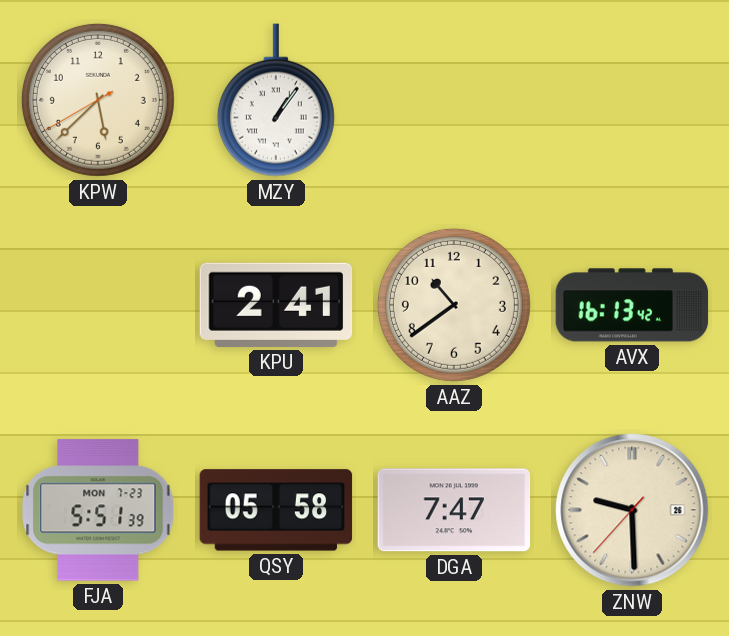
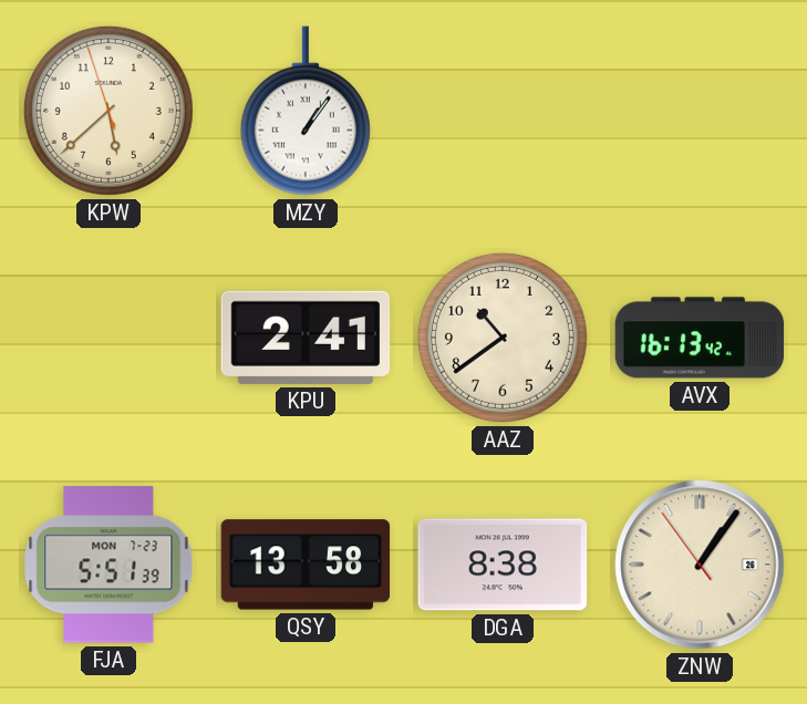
KPW: 5:37:40 -> 5:37:57 (108, 111)
QSY: 05:58 -> 13:58 (306, 565)
DGA: 7:47 -> 8:38 (503, 565)
ZNW: 9:29 -> 1:05 (700, 565)
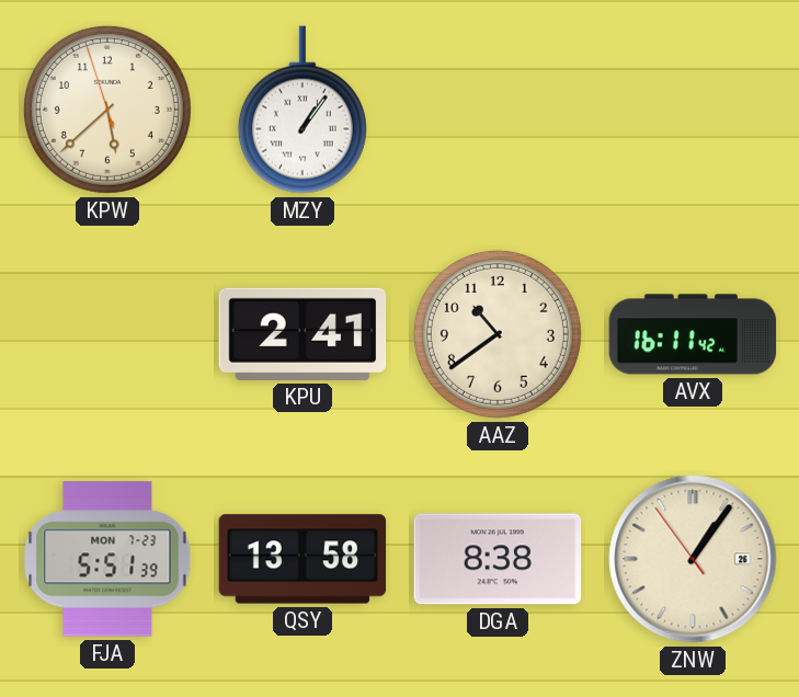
AVX: 16:13 -> 16:11 (693, 334)
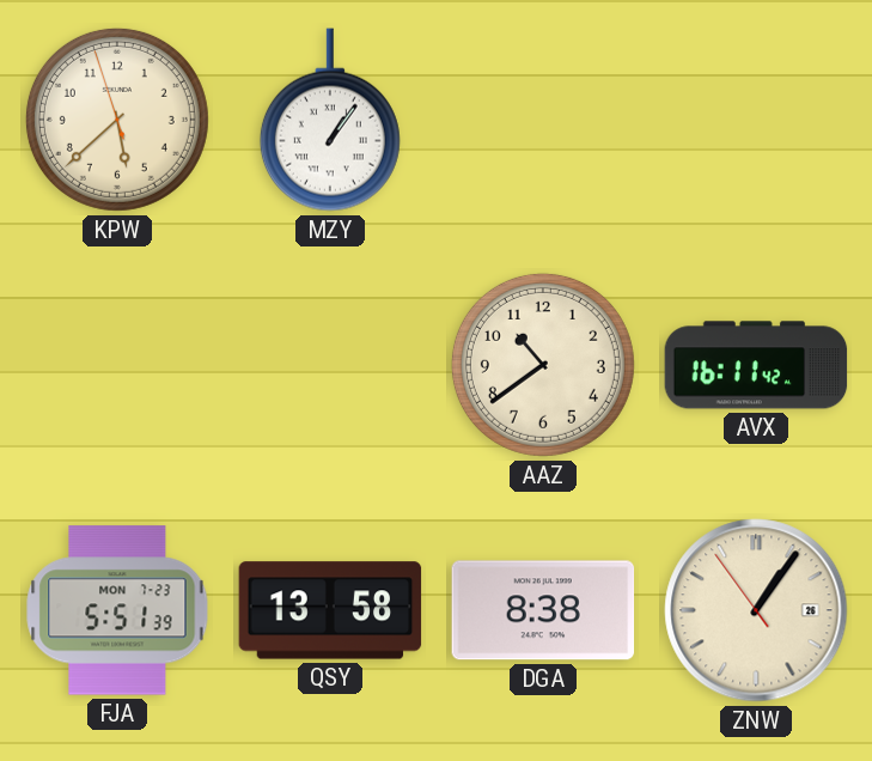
KPU: 2:41 -> none (303, 334)
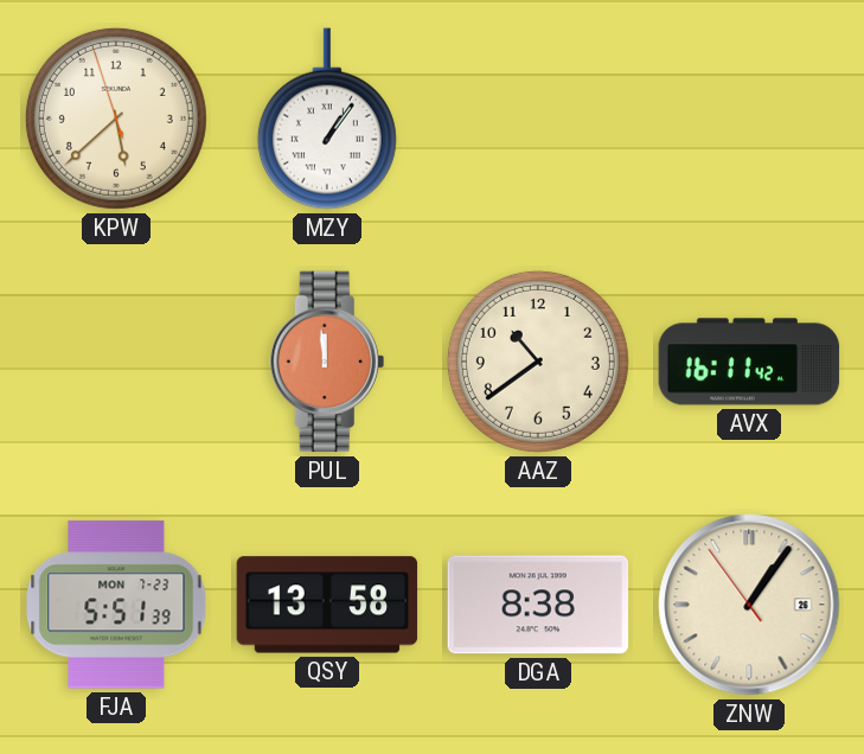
PUL: none -> 11:59 (327, 362)
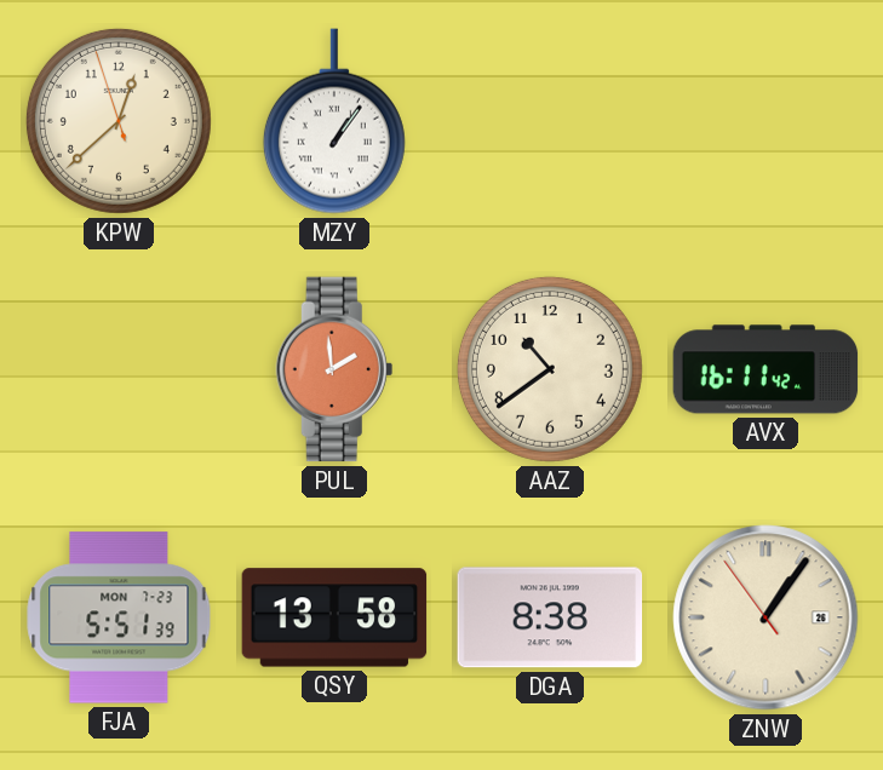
KPW: 5:37 -> 12:37 (119, 121)
PUL: 11:59 -> 1:59 (334, 369)
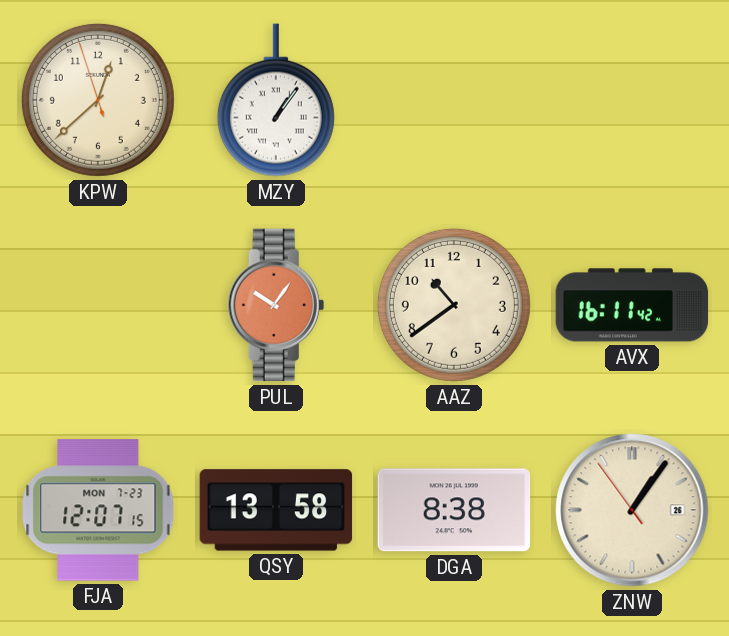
PUL: 1:59 -> 10:06 (276, 305)
FJA: 5:51 -> 12:07 (98, 510)
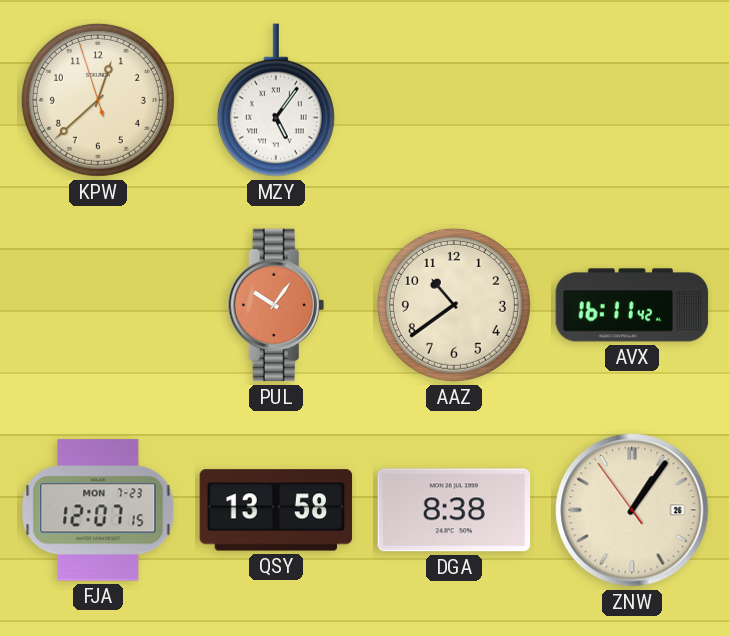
MZY: 1:06 -> 5:06 (276, 100)
